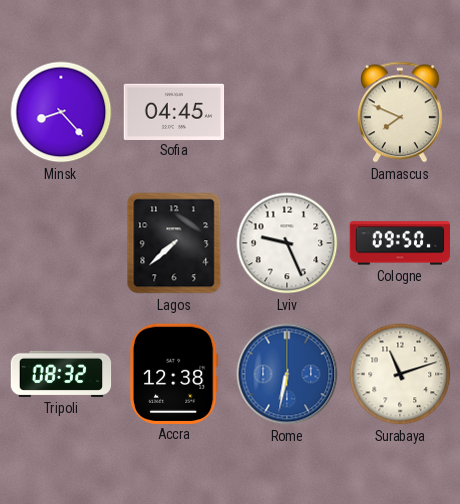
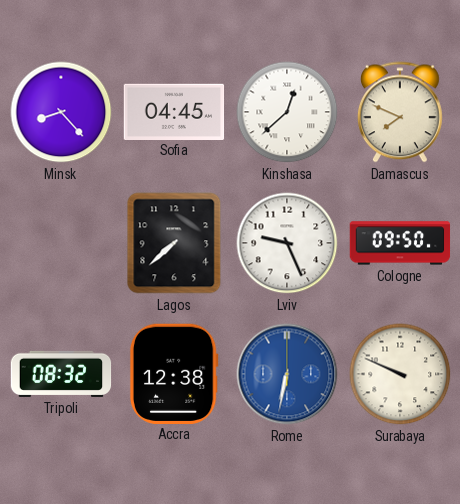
Kinshasa: none -> 12:38 (287, 112)
Surabaya: 11:12 -> 9:49 (400, 374)
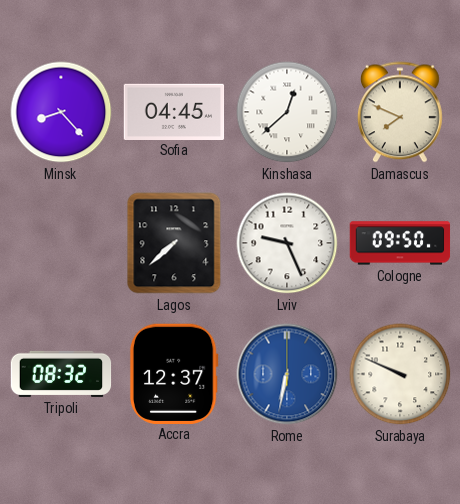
Accra: 12:38 -> 12:37 (174, 373)
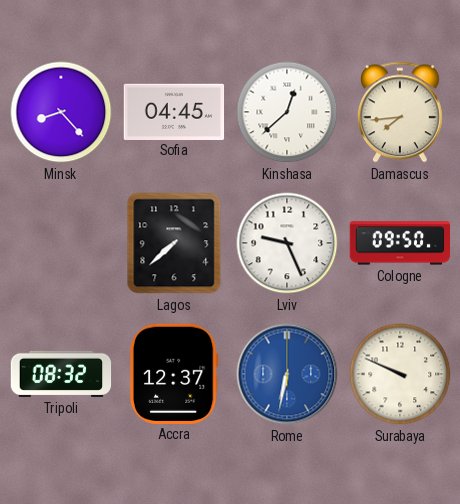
Damascus: 7:49 -> 7:44 (400, 112)
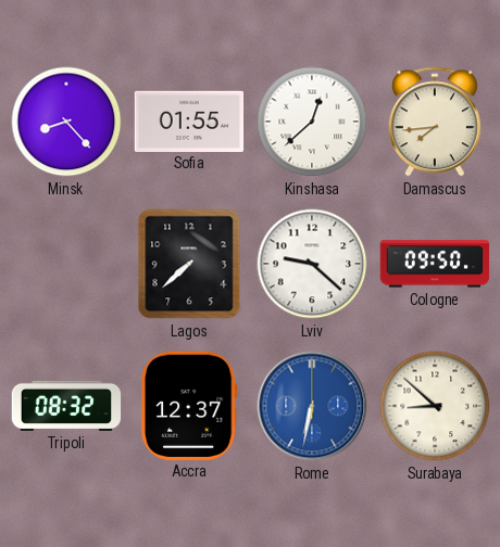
Sofia: 04:45 -> 01:55 (189, 120)
Lviv: 9:26 -> 9:22 (312, 264)
Surabaya: 9:49 -> 8:52 (435, 406)
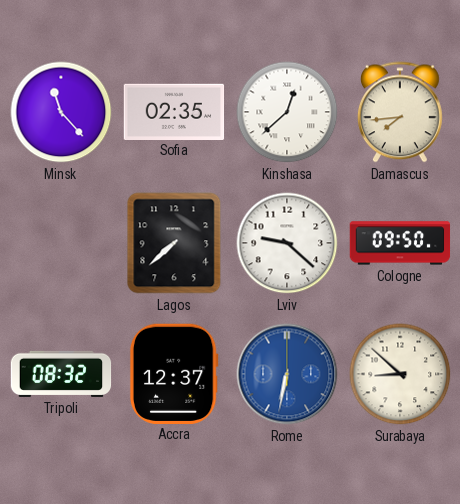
Minsk: 8:23 -> 11:23 (61, 112)
Sofia: 01:55 -> 02:35 (174, 111)
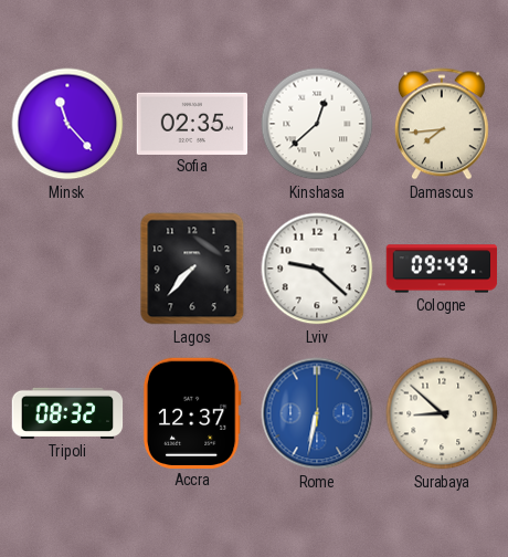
Lagos: 7:38 -> 7:37 (192, 269)
Cologne: 09:50 -> 09:49 (442, 269)
